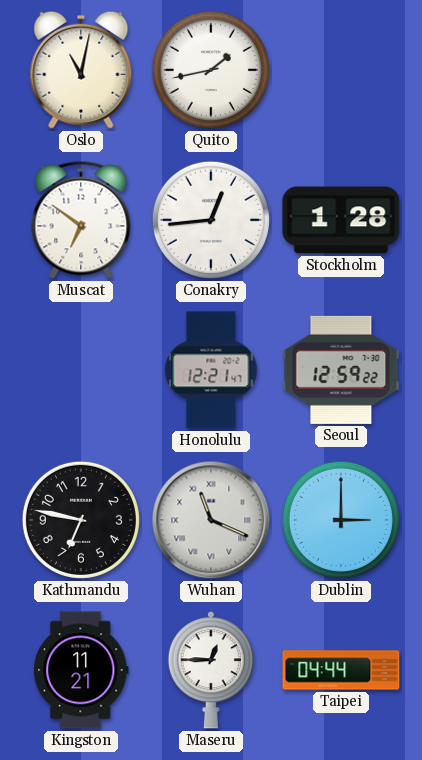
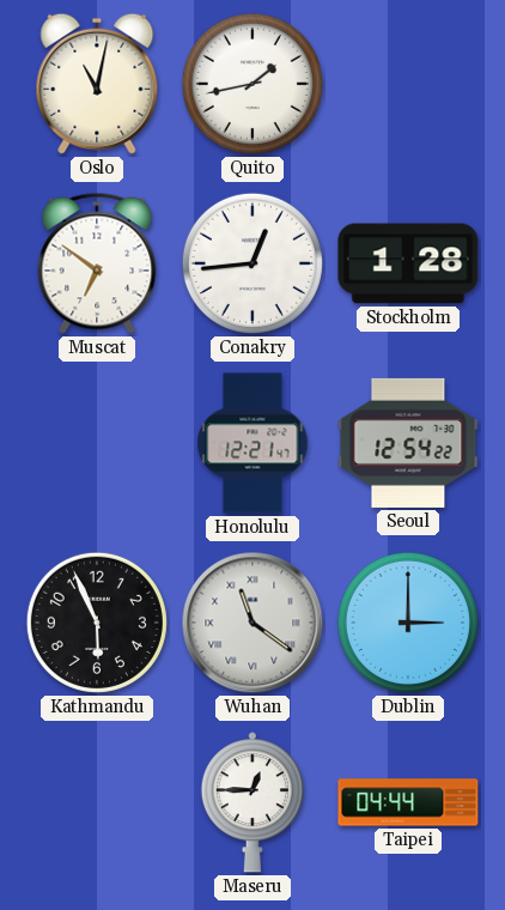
Seoul: 12:59 -> 12:54 (408, 443)
Kathmandu: 6:47 -> 5:56 (97, 623)
Wuhan: 11:19 -> 11:21 (252, 623)
Kingston: 11:21 -> none (81, 670)
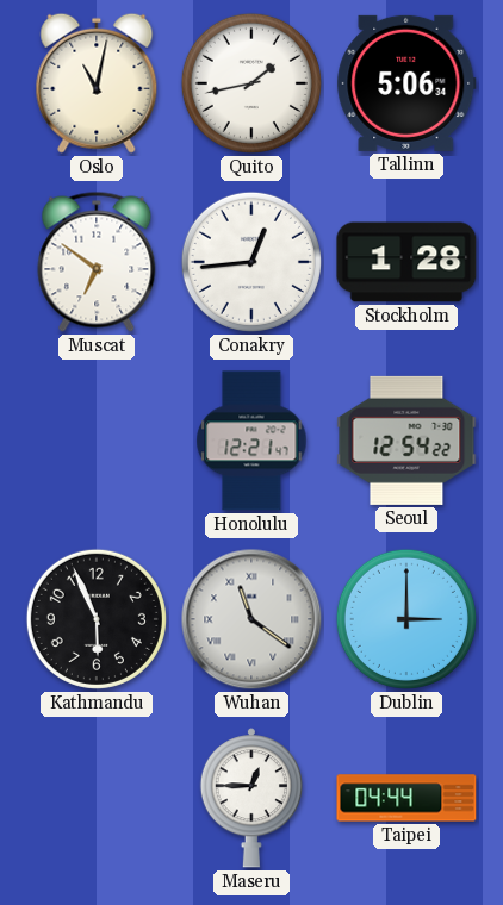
Tallinn: none -> 5:06 (406, 83)
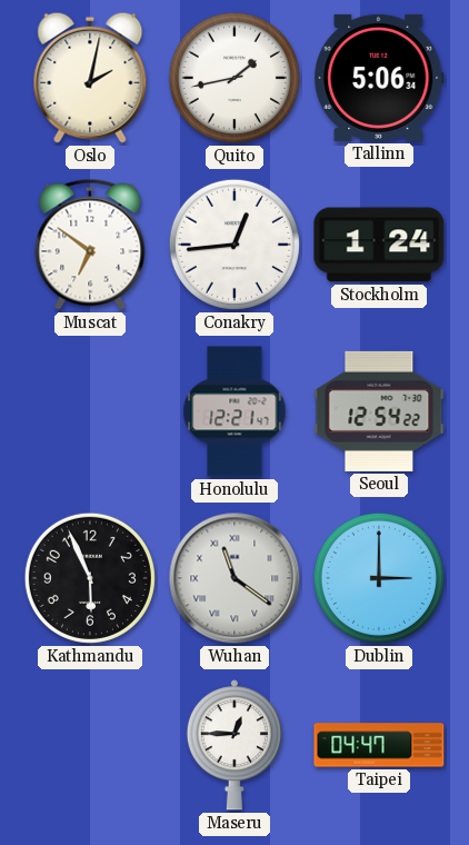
Oslo: 11:02 -> 2:02 (90, 78)
Stockholm: 1:28 -> 1:24 (379, 245)
Taipei: 04:44 -> 04:47 (379, 745)
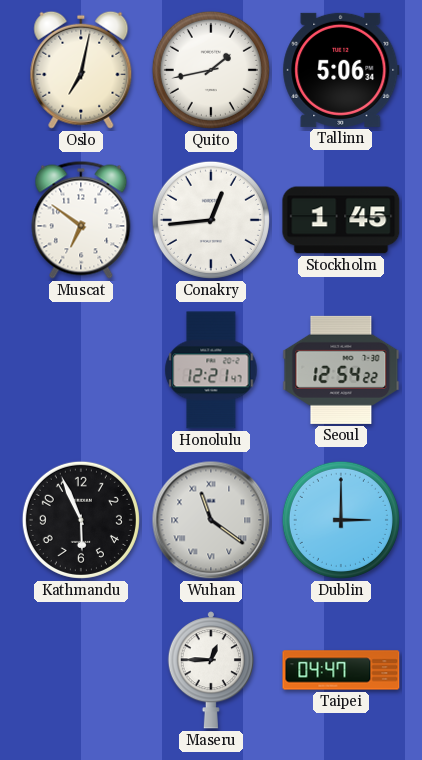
Oslo: 2:02 -> 7:02 (81, 70)
Stockholm: 1:24 -> 1:45 (341, 220)
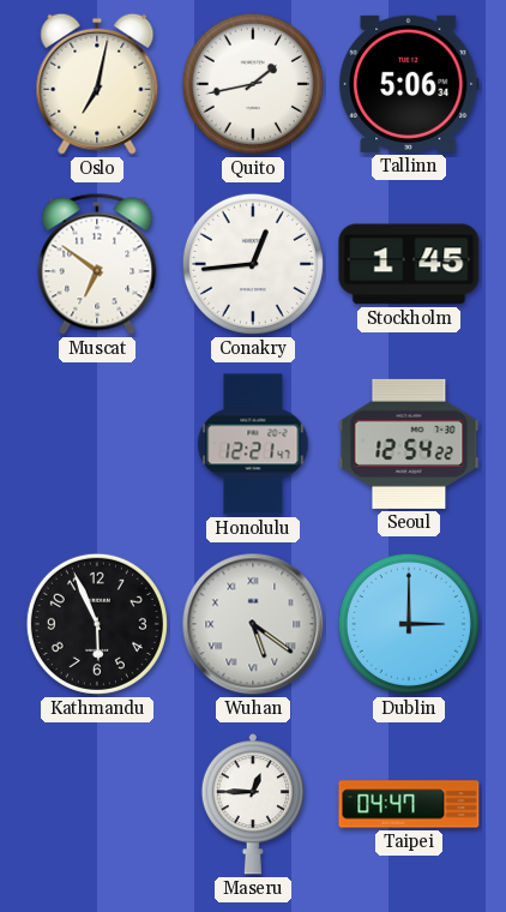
Wuhan: 11:21 -> 5:21 (253, 624)
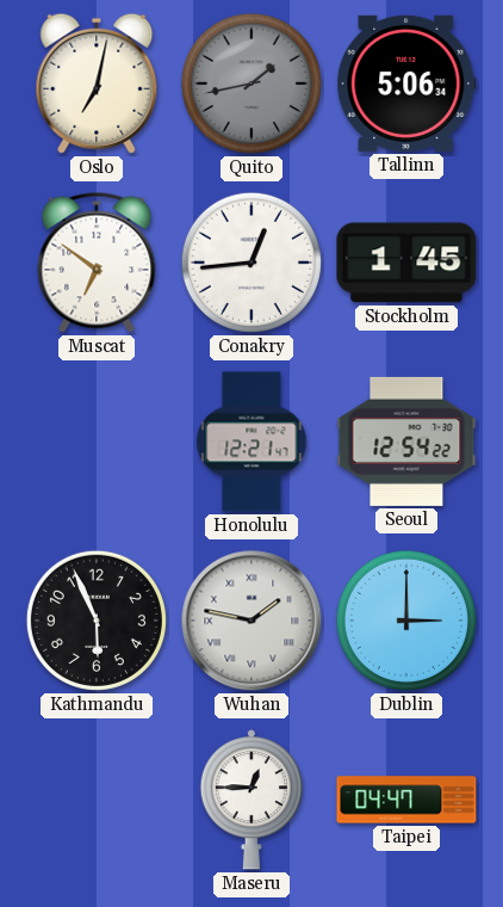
Quito dial: white -> grey (251, 84)
Wuhan: 5:21 -> 1:47 (251, 621)
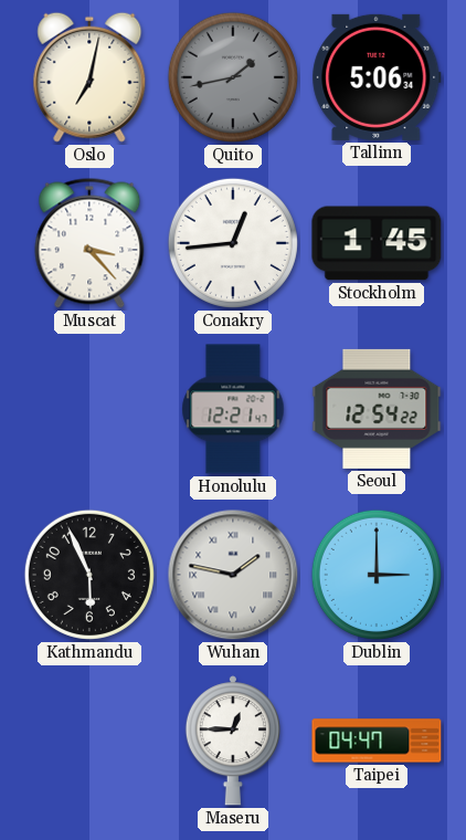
Muscat: 6:51 -> 3:23 (89, 243)
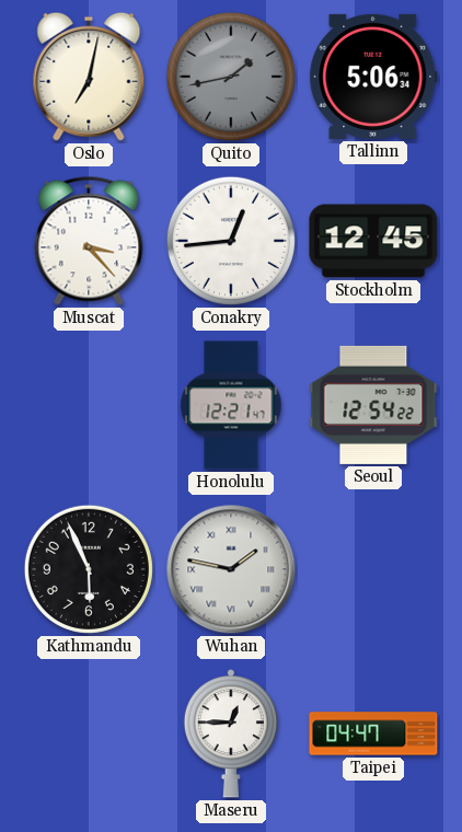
Stockholm: 1:45 -> 12:45 (373, 241)
Dublin: 3:00 -> none (377, 575)
